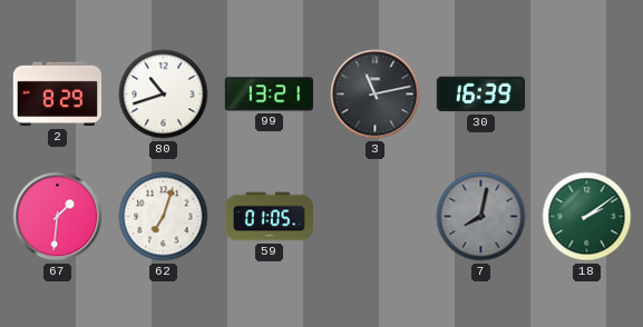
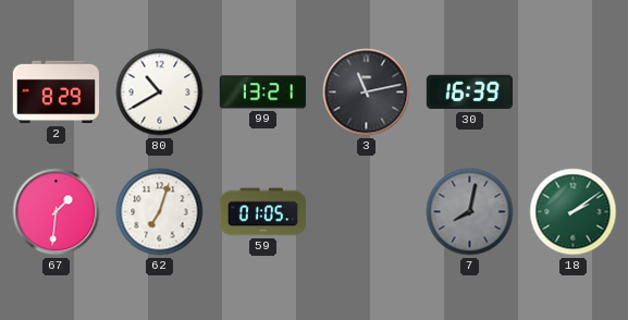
80: 10:42 -> 10:40 (160, 93)
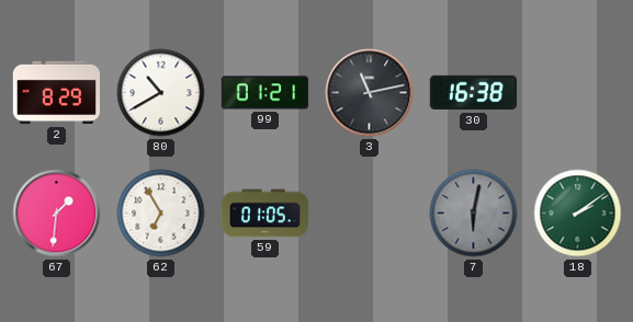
99: 13:21 -> 01:21 (264, 93)
30: 16:39 -> 16:38 (473, 93)
62: 7:03 -> 6:55 (161, 214)
7: 8:02 -> 6:02 (474, 214)
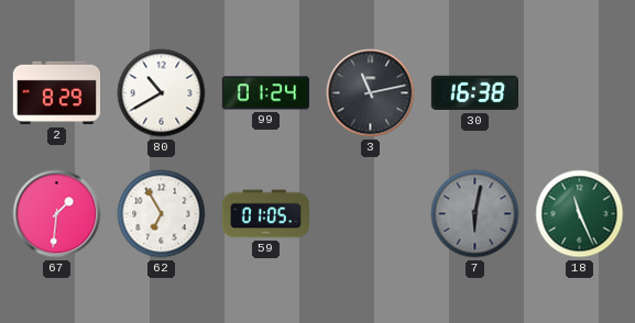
99: 01:21 -> 01:24 (265, 93)
18: 2:09 -> 11:26 (580, 214)
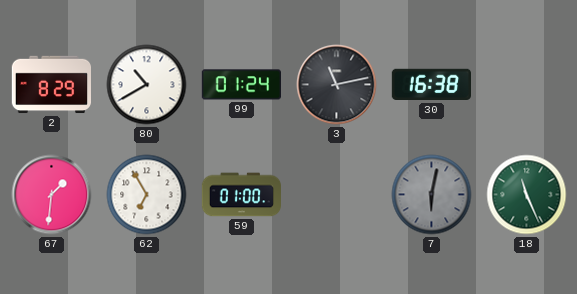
59: 01:05 -> 01:00 (242, 195)
